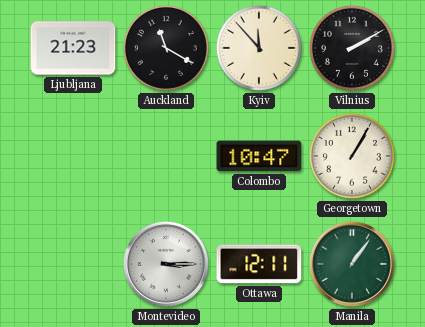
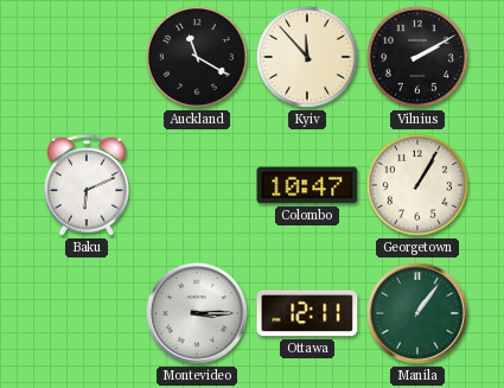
Ljubljana: 21:23 -> none (73, 48)
Baku: none -> 6:11 (87, 185)
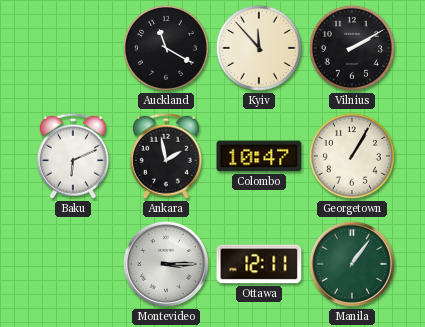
Ankara: none -> 1:58 (166, 156)
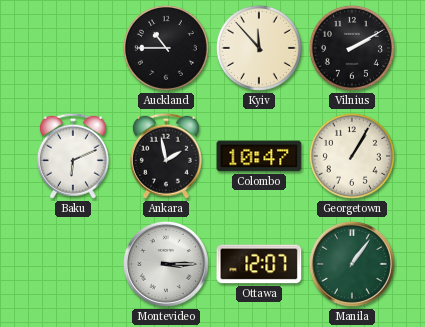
Auckland: 11:20 -> 10:45 (166, 48)
Ottawa: 12:11 -> 12:07 (259, 264)
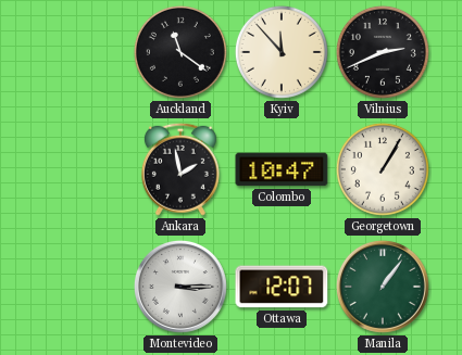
Auckland: 10:45 -> 11:21 (180, 52)
Vilnius: 2:10 -> 2:41 (383, 52)
Baku: 6:11 -> none (73, 156)
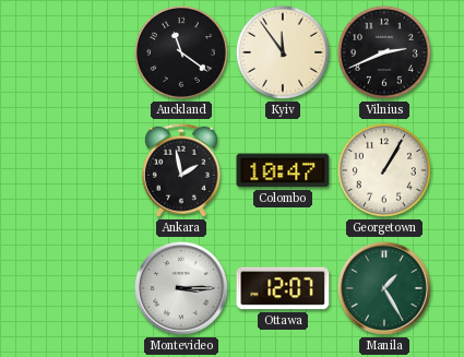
Kyiv: 11:53 -> 11:54 (283, 52)
Manila: 1:06 -> 1:25 (384, 288)
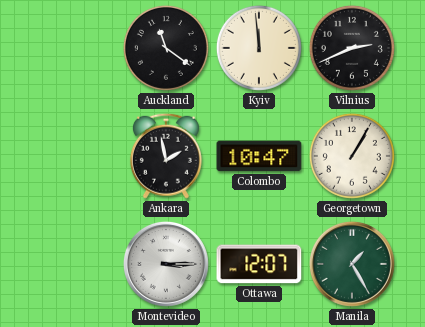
Kyiv: 11:54 -> 11:59 (259, 48)
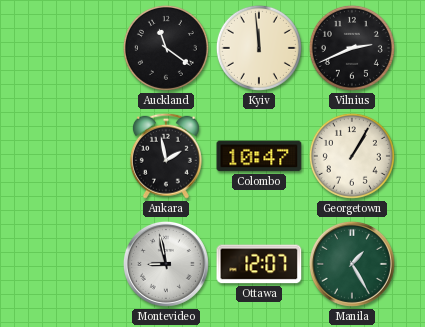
Montevideo: 3:15 -> 8:58 (166, 264)
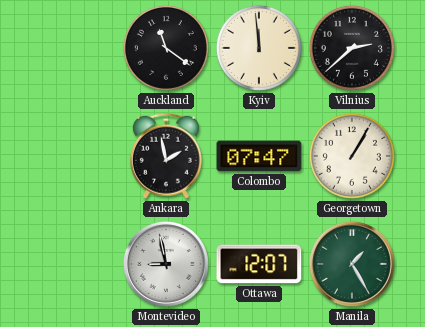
Vilnius: 2:41 -> 2:38 (352, 48)
Colombo: 10:47 -> 07:47 (259, 156)
